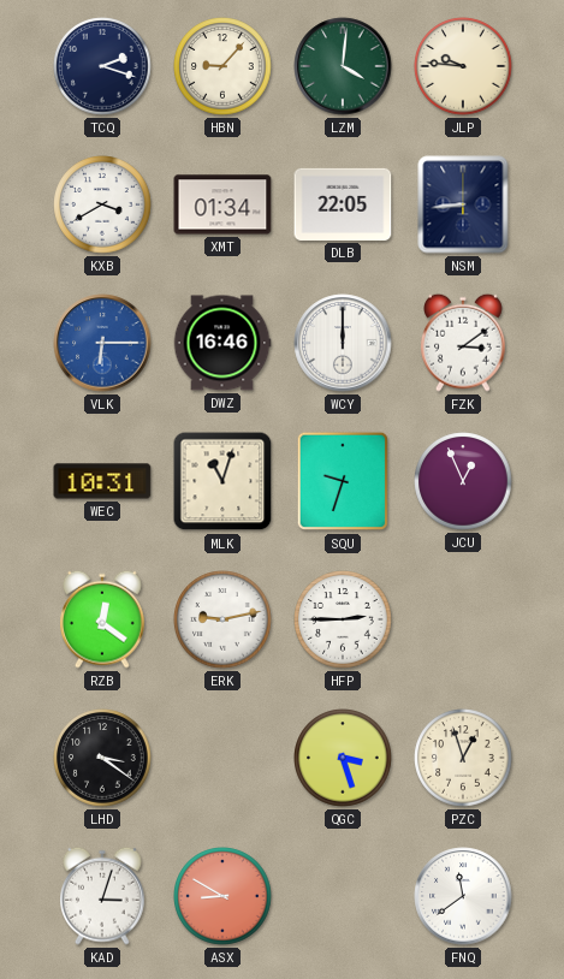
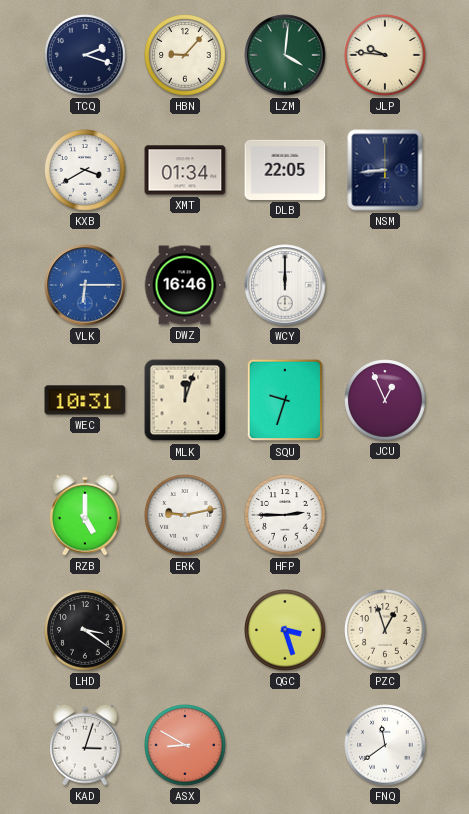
FZK: 3:09 -> none (464, 343)
MLK: 11:03 -> 12:03 (185, 400)
RZB: 12:21 -> 5:00 (86, 515)
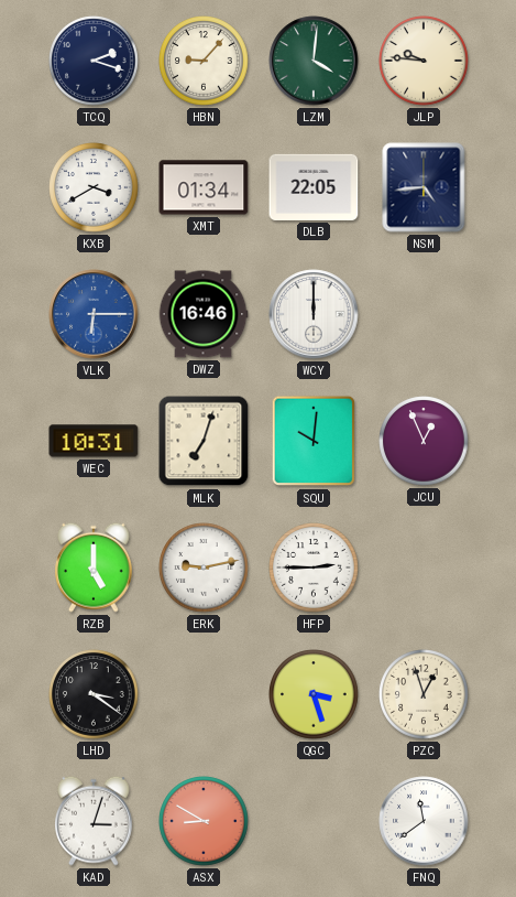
NSM: 8:44 -> 4:44 (424, 187)
MLK: 12:03 -> 7:03 (204, 441)
SQU: 9:33 -> 10:01 (312, 441)
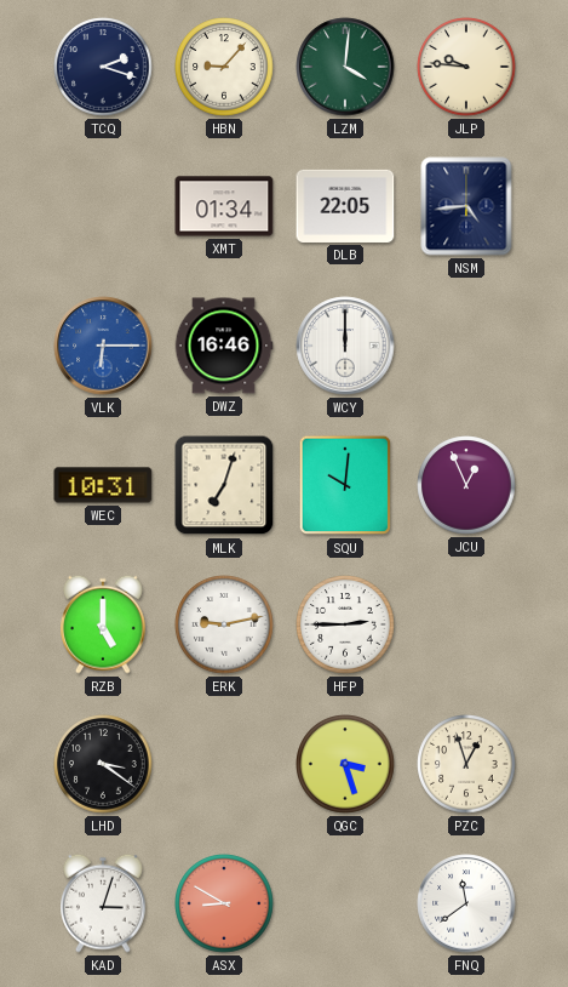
KXB: 3:40 -> none (94, 187)
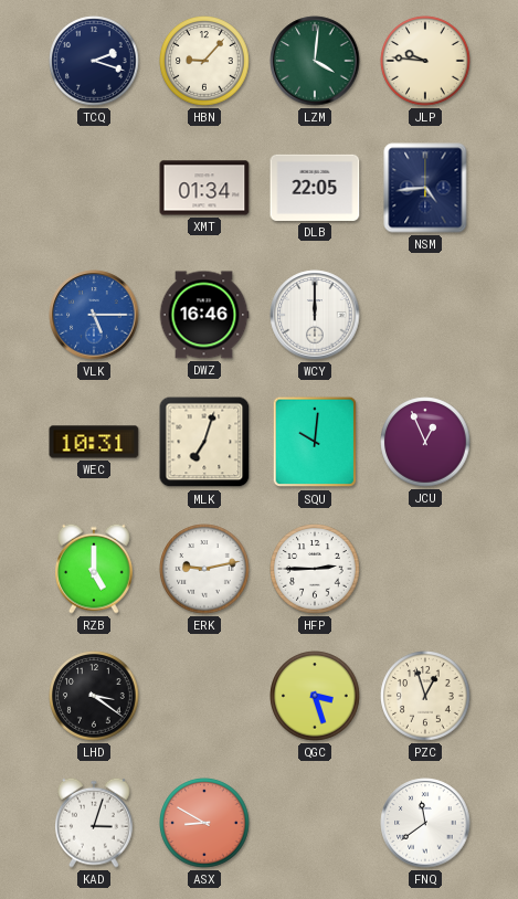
VLK: 6:15 -> 5:15 (94, 315)
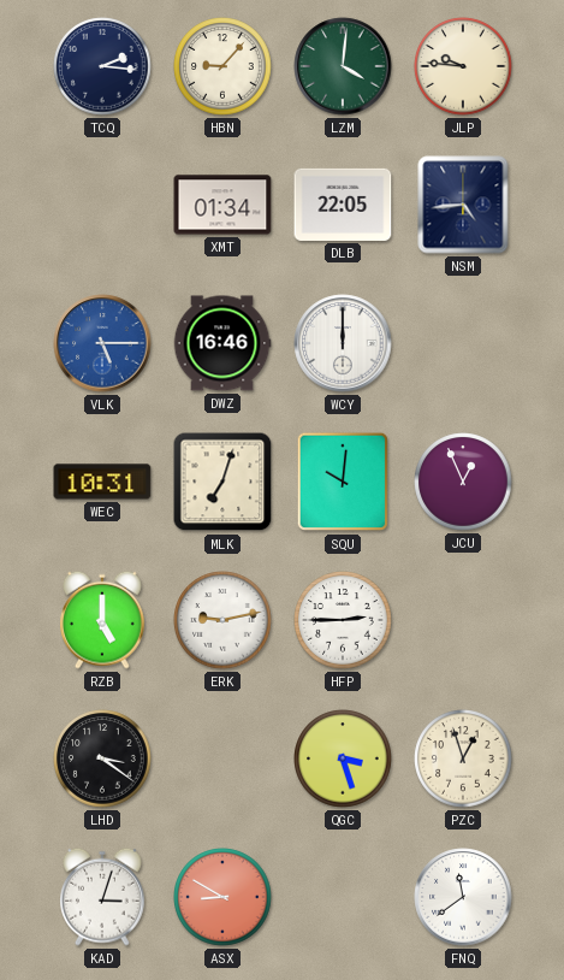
TCQ: 2:18 -> 2:16 (102, 66)
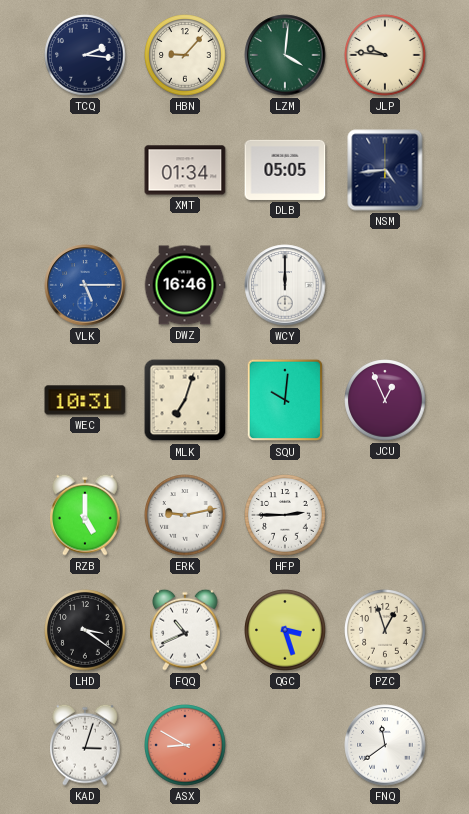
DLB: 22:05 -> 05:05 (285, 170)
FQQ: none -> 10:41 (186, 630)
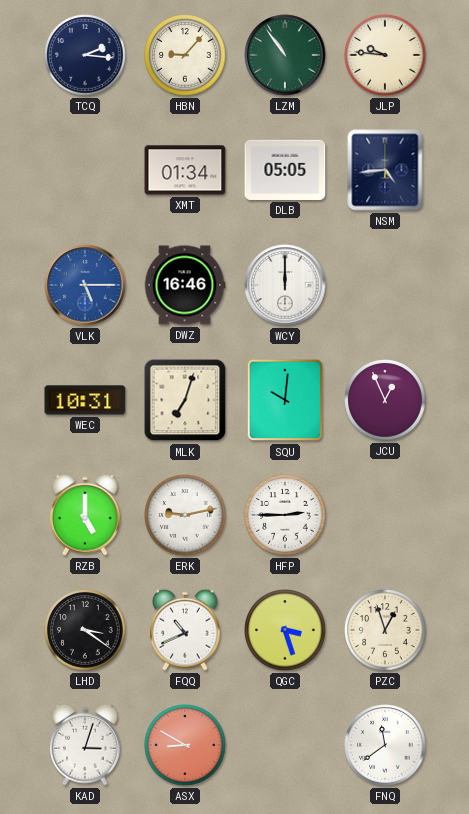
LZM: 4:01 -> 10:54 (285, 55)
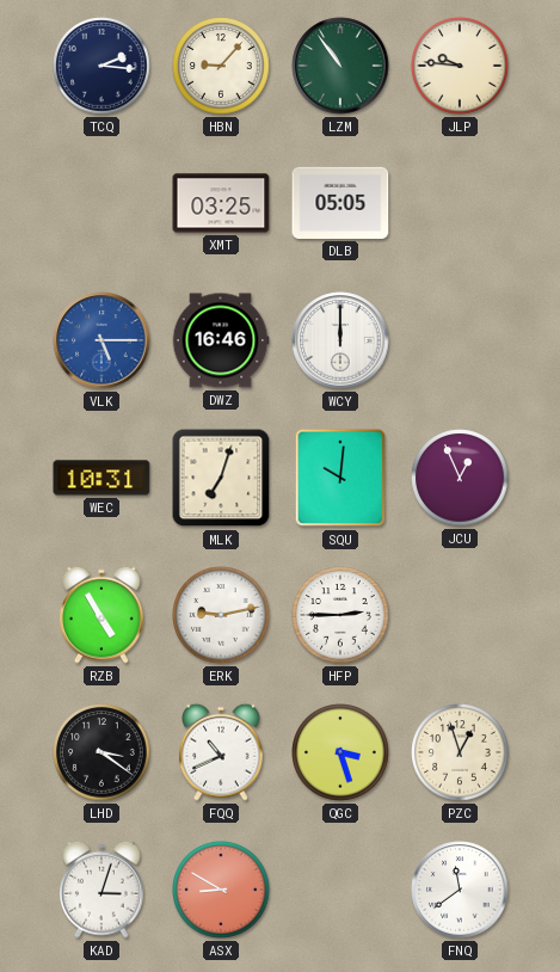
XMT: 01:34 -> 03:25 (221, 203)
NSM: 4:44 -> none (385, 170)
RZB: 5:00 -> 4:55 (103, 615)
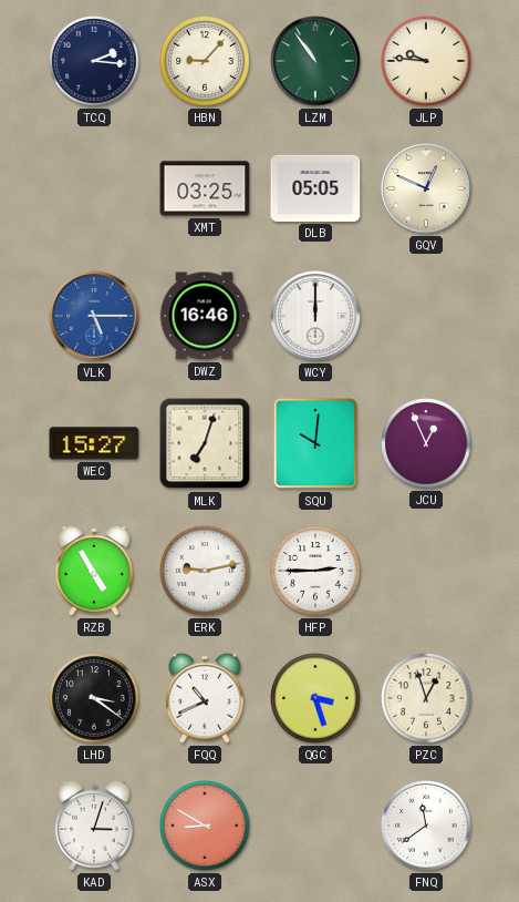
GQV: none -> 12:49 (426, 188)
WEC: 10:31 -> 15:27 (94, 443)
